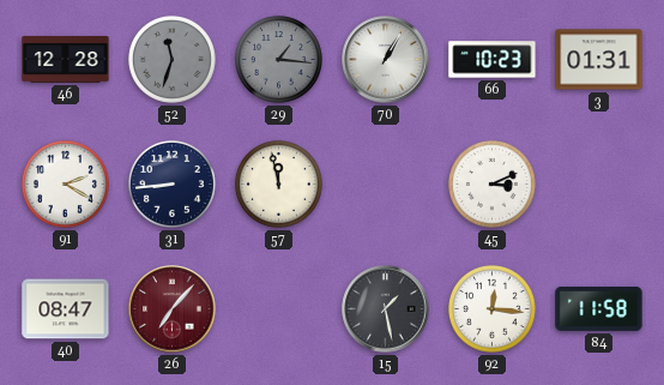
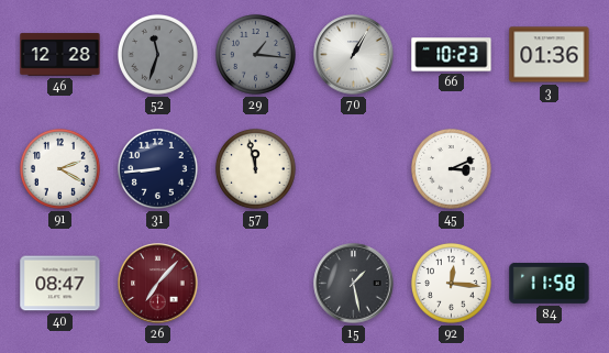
3: 01:31 -> 01:36 (550, 55)
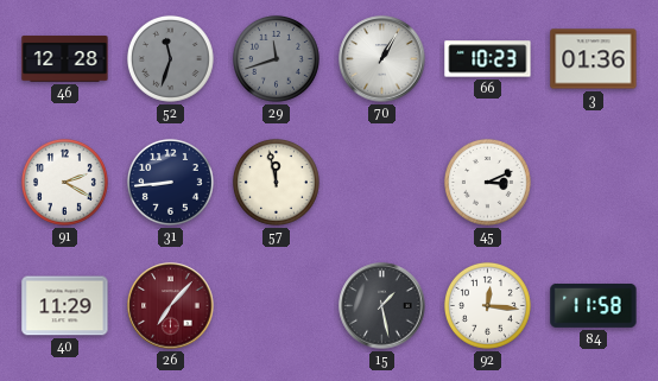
29: 1:16 -> 11:42 (276, 58)
40: 08:47 -> 11:29 (65, 306)
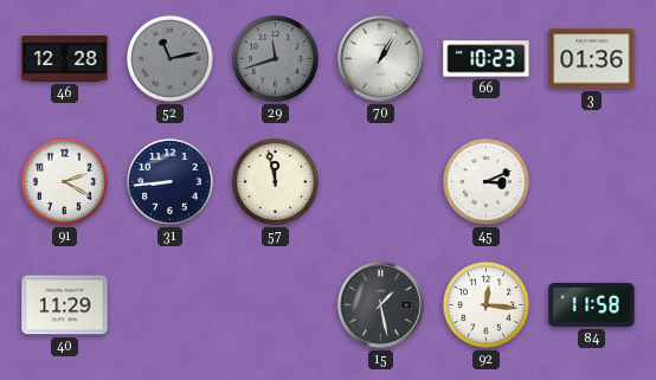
52: 11:33 -> 11:13 (169, 58)
26: 7:07 -> none (171, 306)
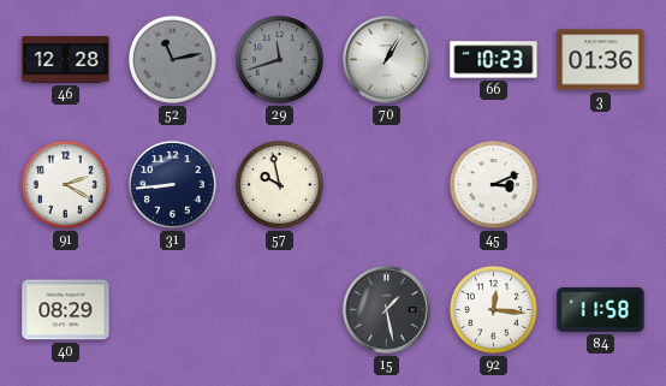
57: 11:58 -> 9:58 (279, 184)
40: 11:29 -> 08:29 (66, 310)
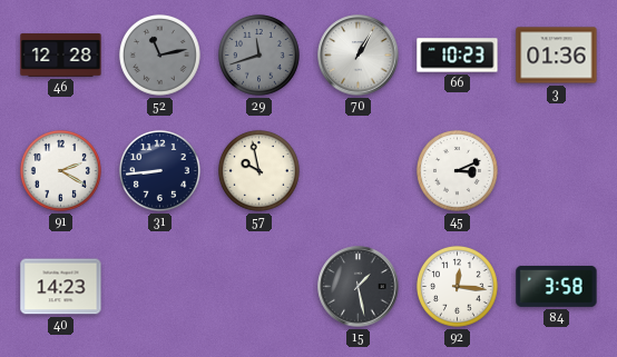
40: 08:29 -> 14:23 (61, 287)
84: 11:58 -> 3:58 (557, 286)
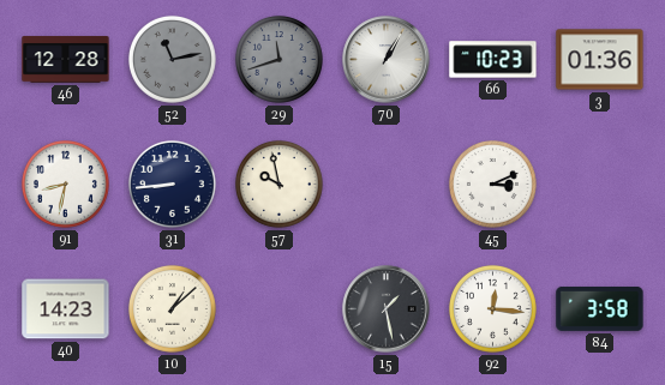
91: 2:20 -> 8:32 (65, 184)
10: none -> 1:08 (172, 308)
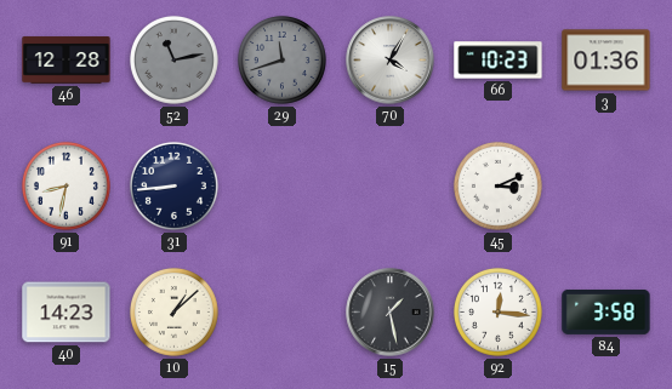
70: 1:05 -> 4:05 (391, 61)
57: 9:58 -> none (278, 184)
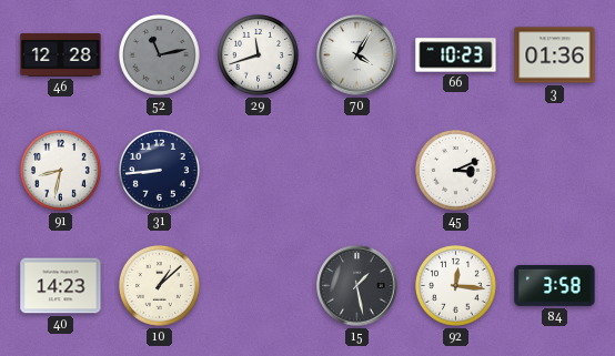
29 dial: grey -> white (258, 54)
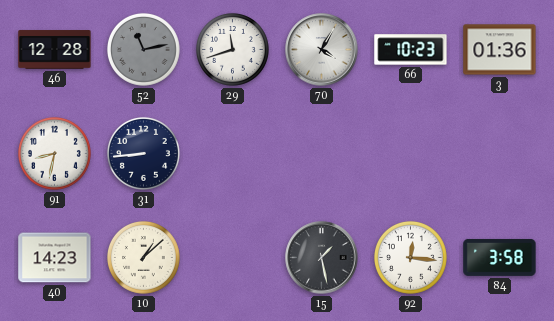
45: 3:11 -> none (455, 170)
